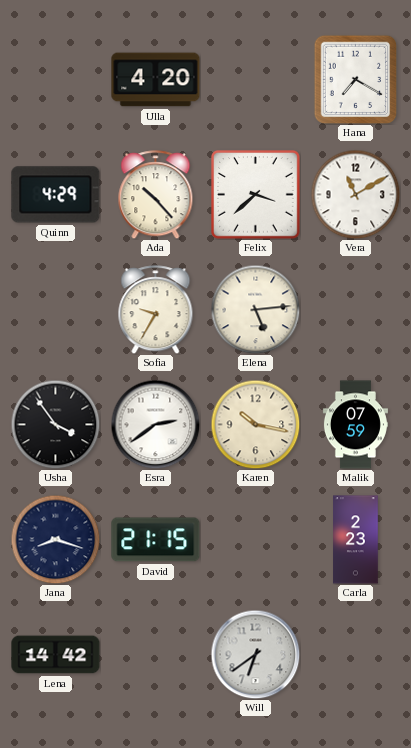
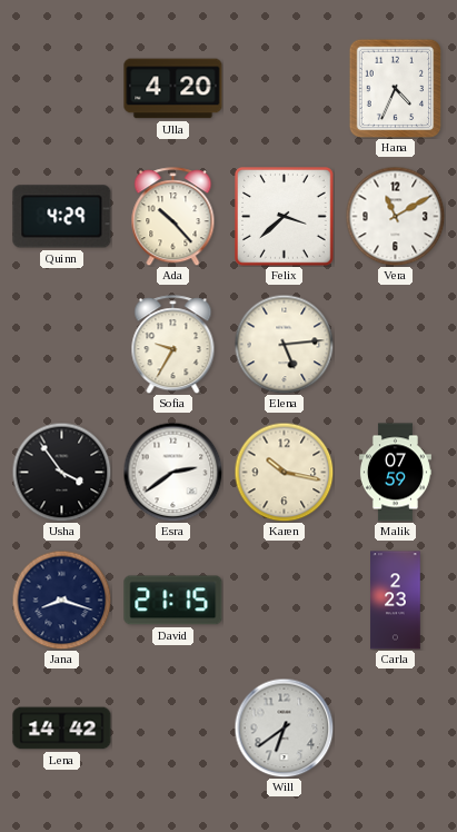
Hana: 7:20 -> 4:34 (396, 88)
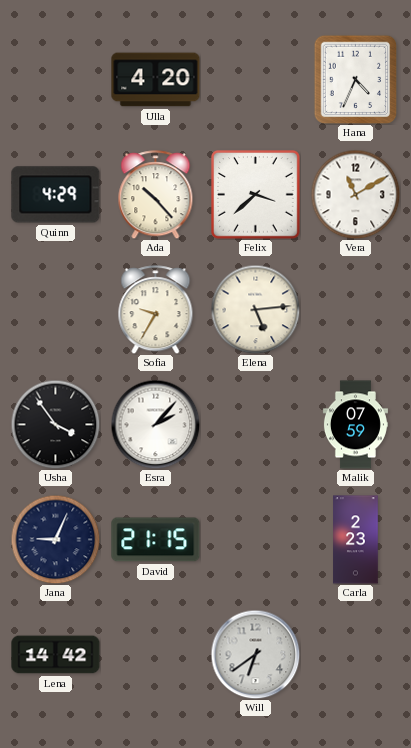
Esra: 2:39 -> 2:07 (155, 424)
Karen: 10:17 -> none (284, 472)
Jana: 8:18 -> 9:04 (55, 539)
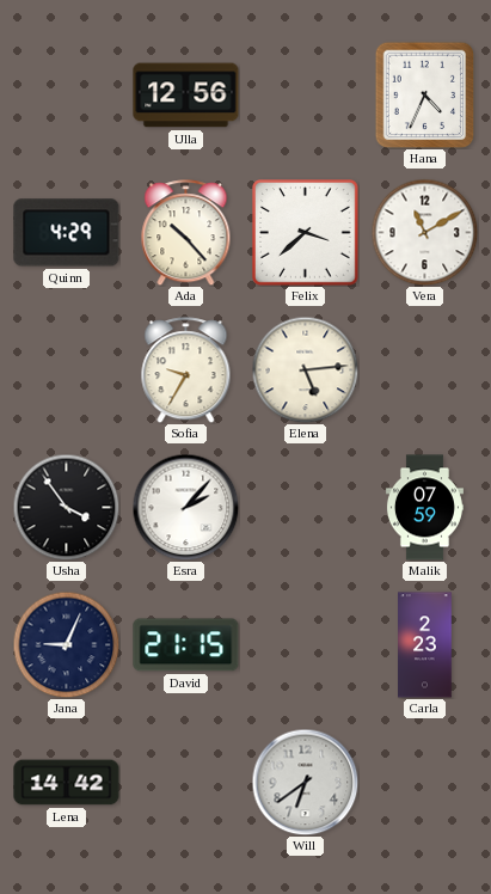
Ulla: 4:20 -> 12:56 (186, 96)
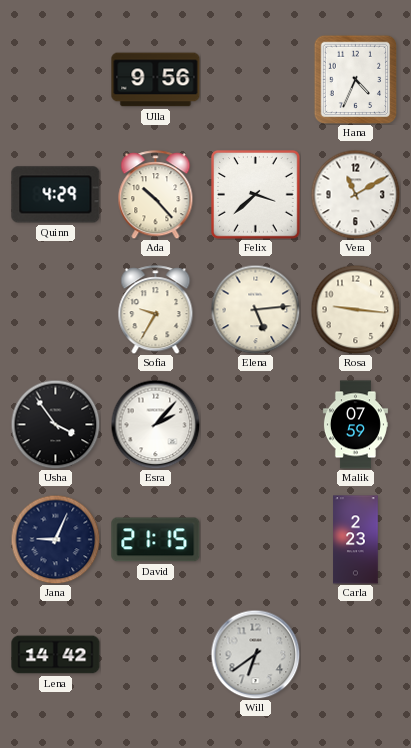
Ulla: 12:56 -> 9:56 (156, 80)
Rosa: none -> 9:16 (355, 309)
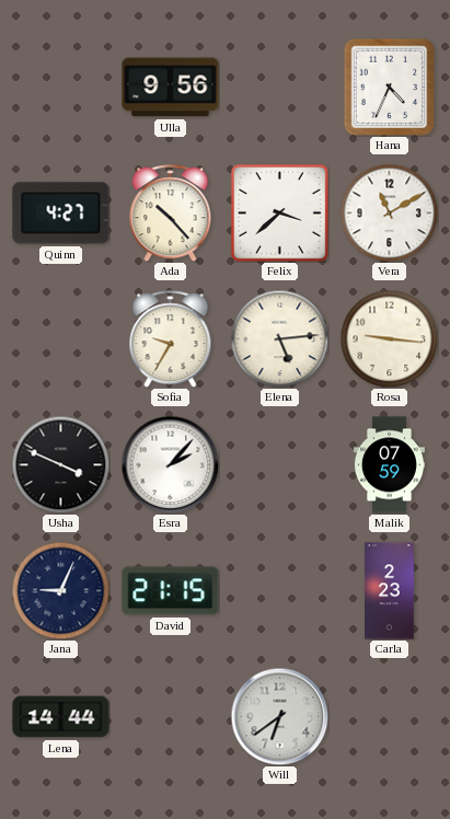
Quinn: 4:29 -> 4:27 (61, 214)
Usha: 3:54 -> 3:49 (60, 464)
Lena: 14:42 -> 14:44 (61, 717)
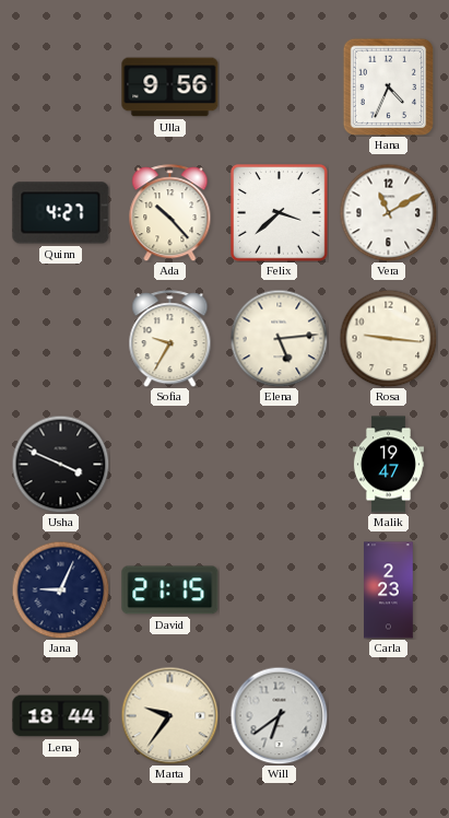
Esra: 2:07 -> none (170, 464)
Malik: 07:59 -> 19:47 (388, 465)
Lena: 14:44 -> 18:44 (61, 716)
Marta: none -> 9:36 (169, 715)
